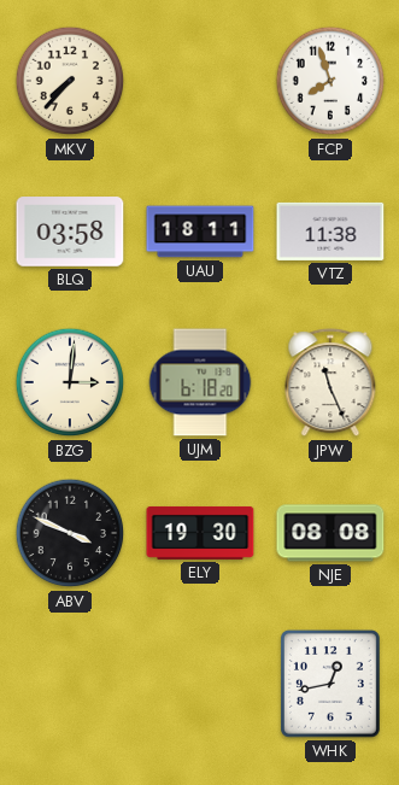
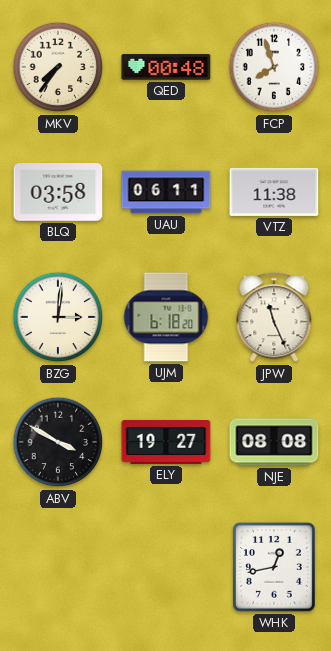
MKV: 7:37 -> 7:36 (58, 67)
QED: none -> 00:48 (166, 67)
UAU: 18:11 -> 06:11 (166, 192)
ABV: 3:49 -> 3:50 (58, 442)
ELY: 19:30 -> 19:27 (166, 442)
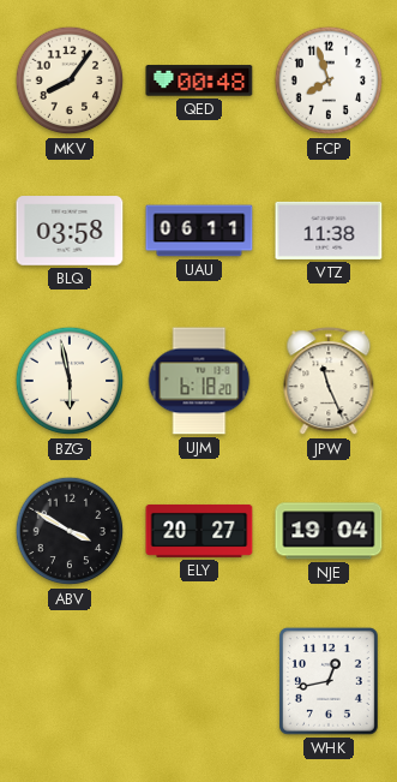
MKV: 7:36 -> 8:06 (70, 80)
BZG: 3:01 -> 5:58 (70, 381)
ELY: 19:27 -> 20:27 (199, 531)
NJE: 08:08 -> 19:04 (329, 531)
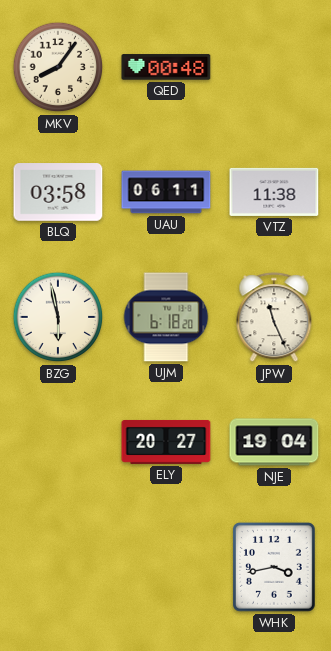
FCP: 7:57 -> none (329, 80)
ABV: 3:50 -> none (70, 531)
WHK: 12:43 -> 3:43 (274, 567)
